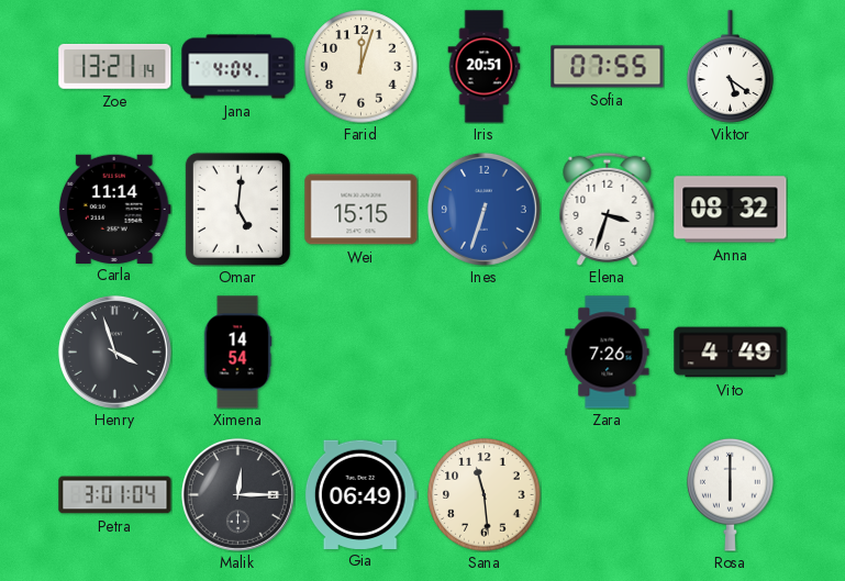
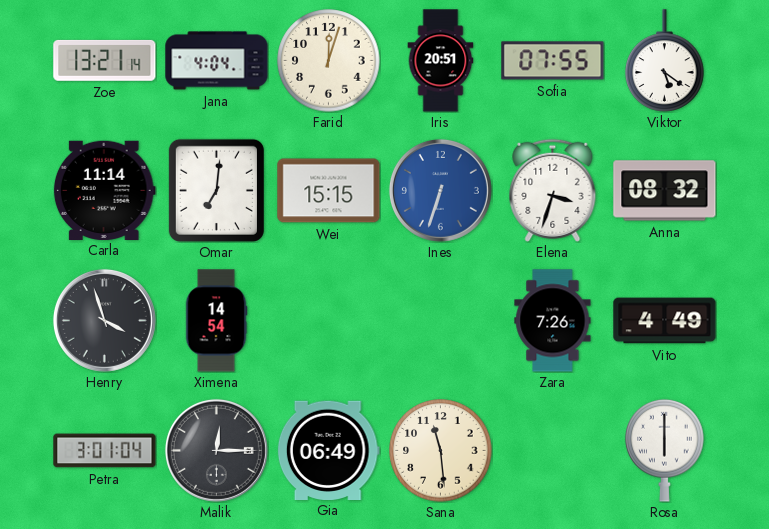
Omar: 5:01 -> 7:01 (216, 190)
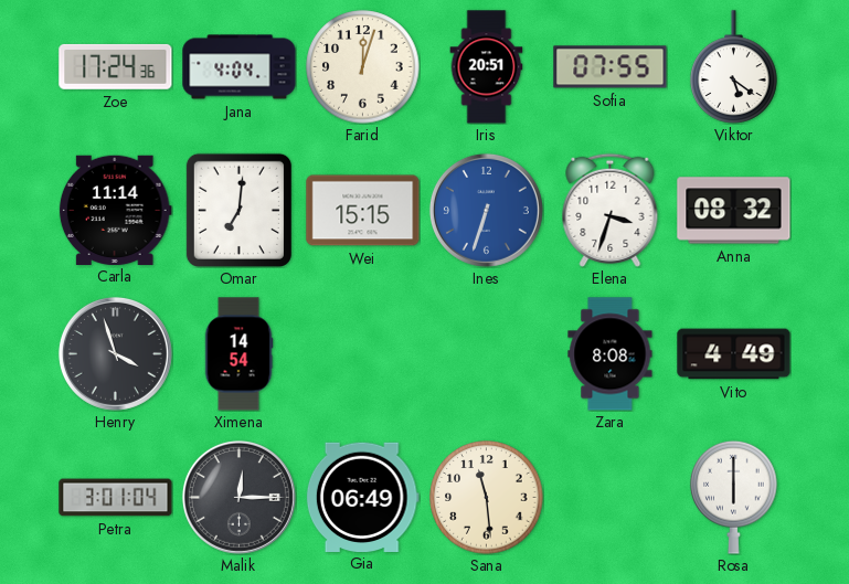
Zoe: 13:21 -> 17:24 (116, 66)
Zara: 7:26 -> 8:08 (611, 354)
